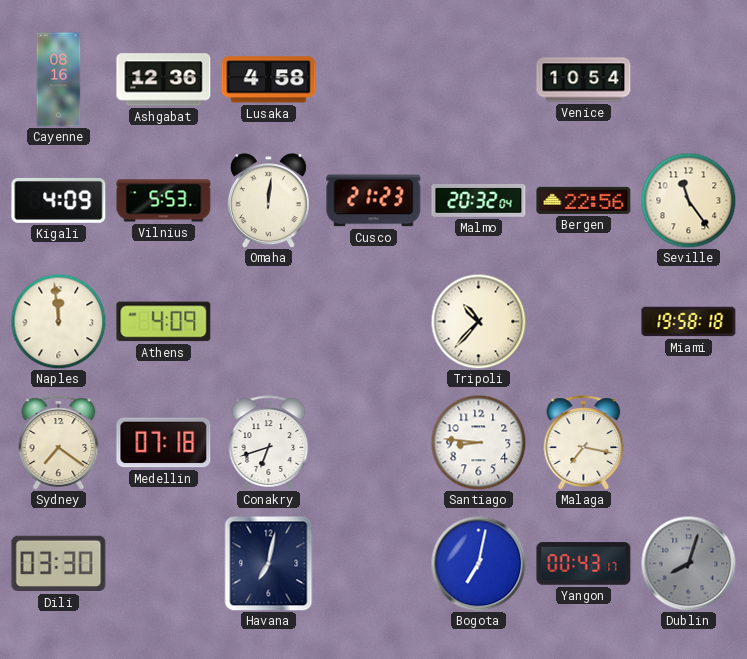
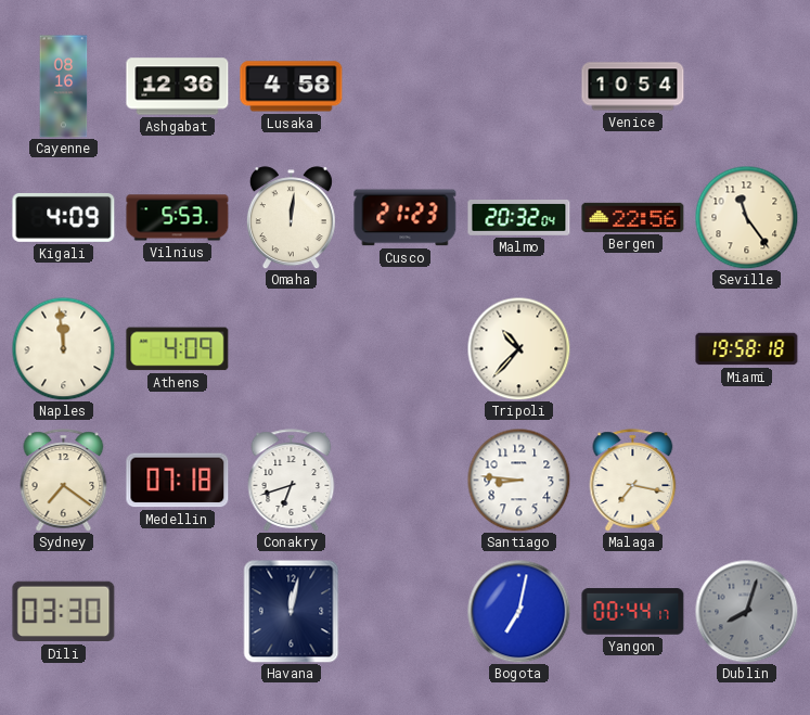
Havana: 7:02 -> 12:02 (292, 611)
Yangon: 00:43 -> 00:44 (633, 612)
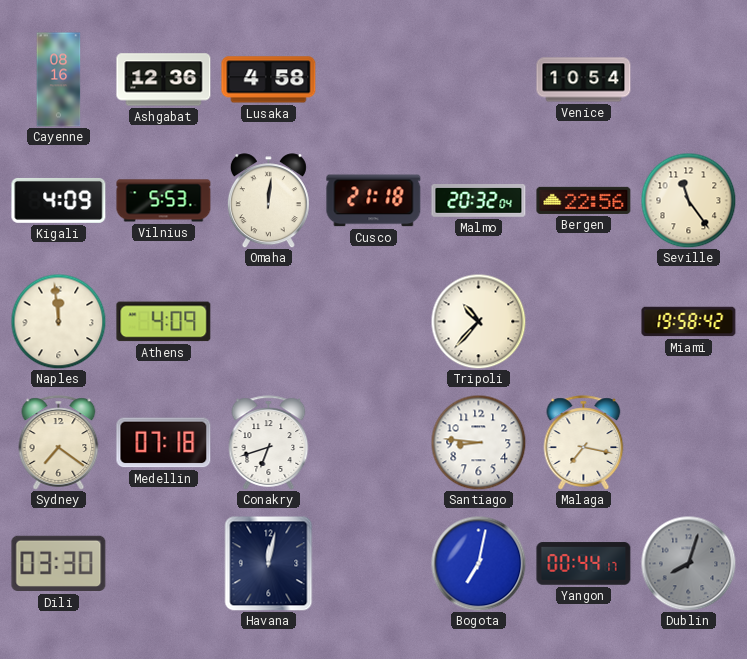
Cusco: 21:23 -> 21:18 (374, 201)
Miami: 19:58:18 -> 19:58:42 (689, 322)
